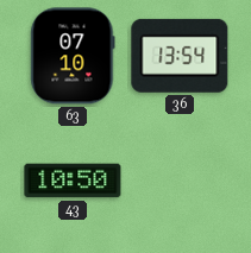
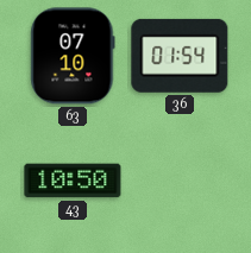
36: 13:54 -> 01:54 (180, 56)
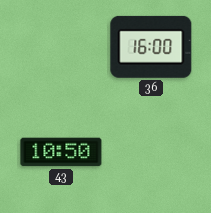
63: 07:10 -> none (73, 56)
36: 01:54 -> 16:00 (151, 47)
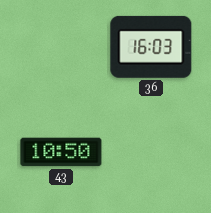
36: 16:00 -> 16:03 (151, 47)
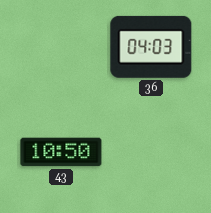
36: 16:03 -> 04:03 (151, 47)
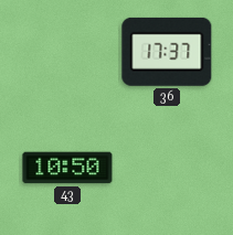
36: 04:03 -> 17:37 (167, 52)
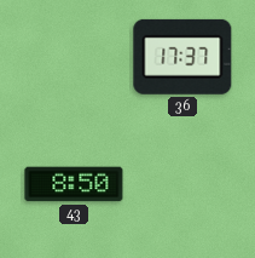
43: 10:50 -> 8:50 (74, 184)
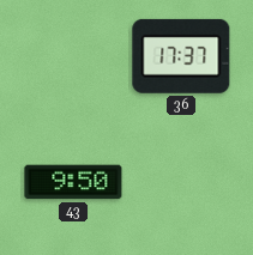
43: 8:50 -> 9:50 (73, 182)
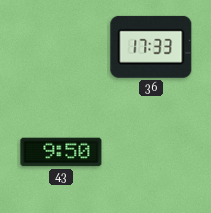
36: 17:37 -> 17:33 (151, 47)
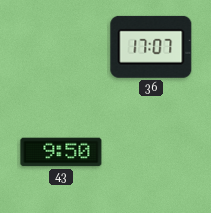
36: 17:33 -> 17:07 (151, 47)
